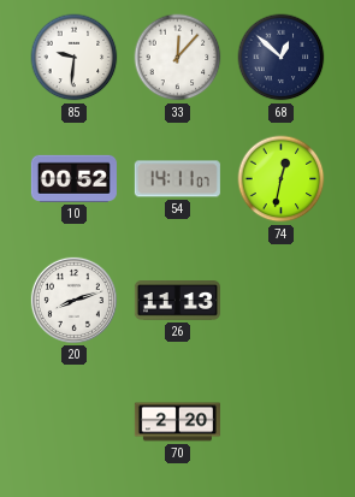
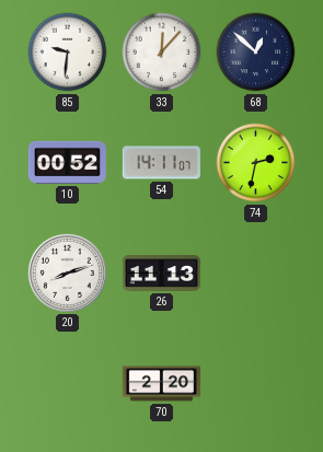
74: 12:32 -> 2:32 (256, 163)
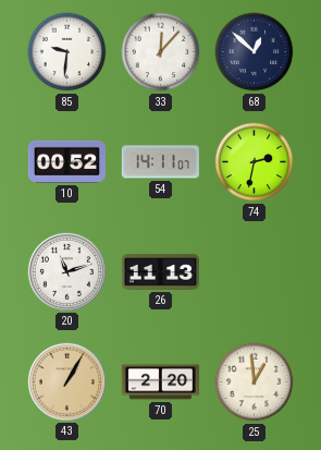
20: 8:12 -> 11:12 (66, 271)
43: none -> 1:05 (66, 381)
25: none -> 12:59 (255, 382)
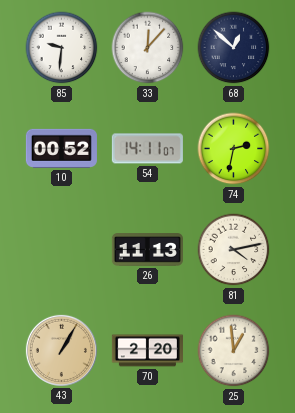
20: 11:12 -> none (66, 271)
81: none -> 4:13 (234, 250)
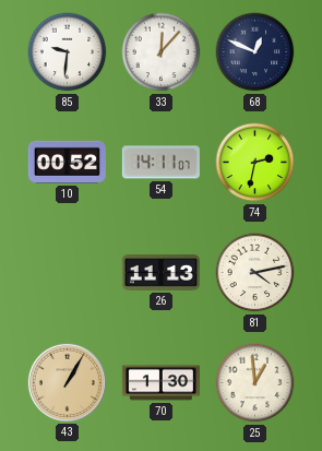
68: 12:52 -> 12:49 (255, 52)
70: 2:20 -> 1:30 (160, 383)
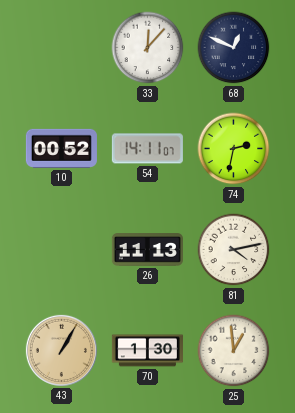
85: 9:31 -> none (68, 52)
